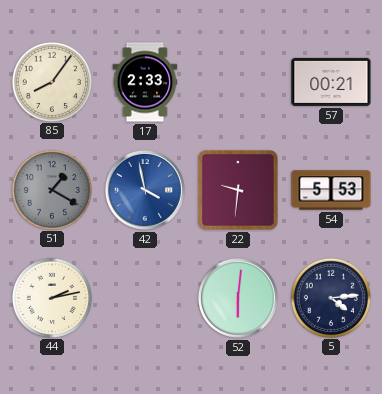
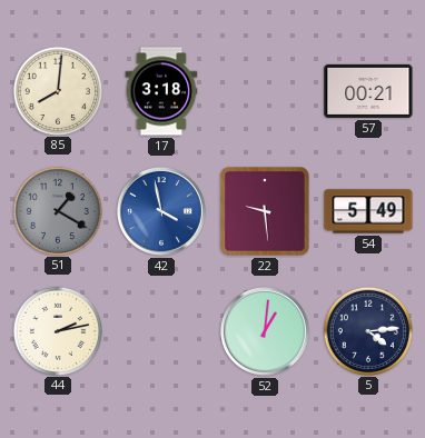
85: 8:06 -> 8:01 (57, 90)
17: 2:33 -> 3:18 (161, 91)
22: 9:31 -> 9:29 (265, 211)
54: 5:53 -> 5:49 (368, 211)
52: 6:01 -> 1:01 (265, 331)
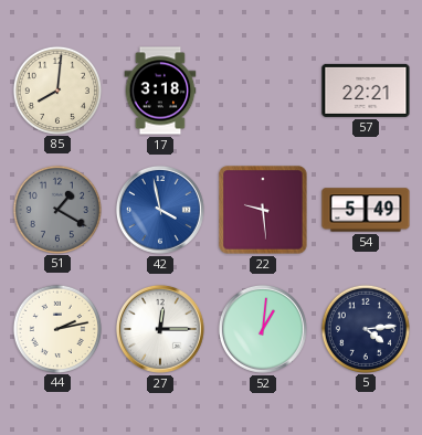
57: 00:21 -> 22:21 (366, 91)
27: none -> 12:15 (160, 329)
